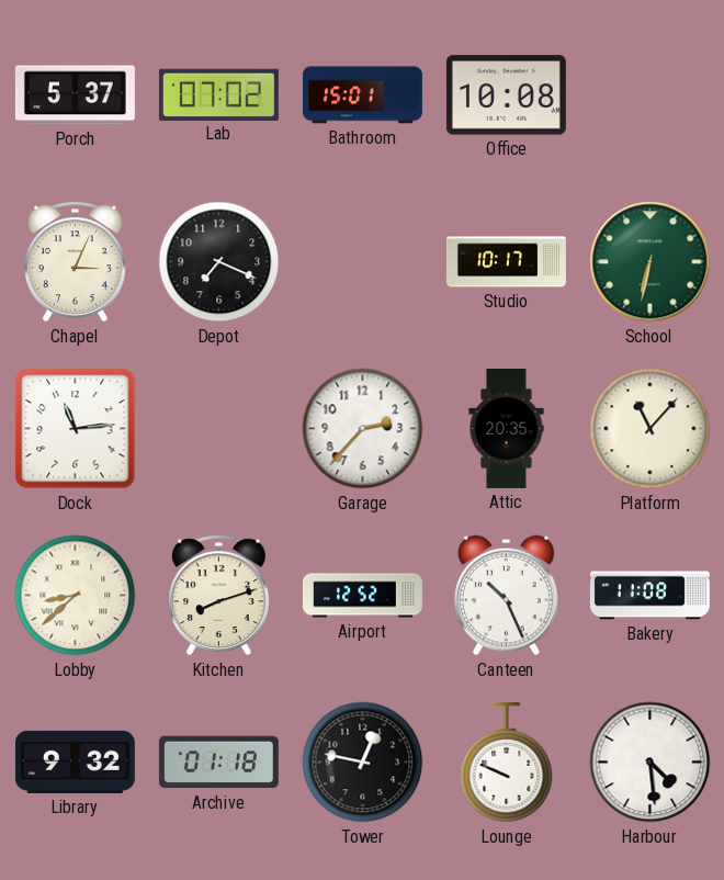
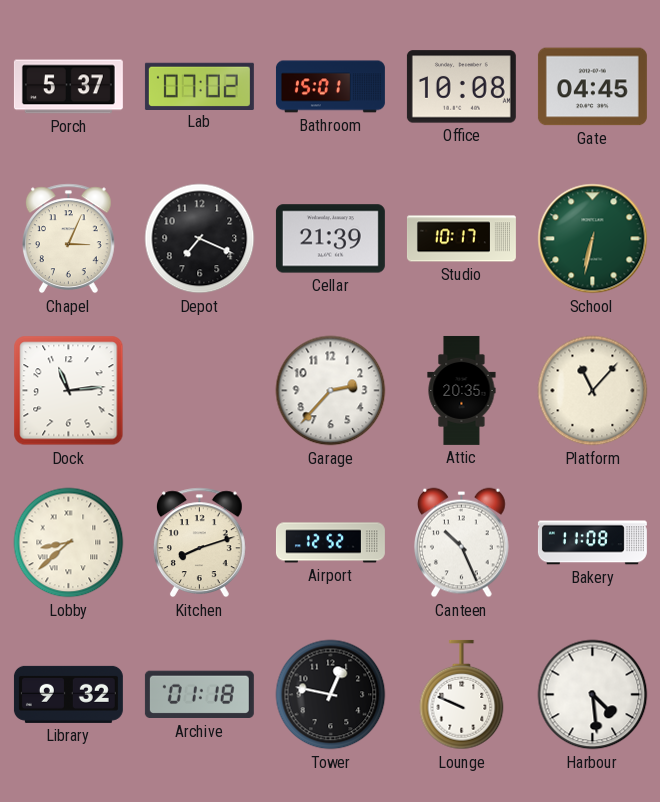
Gate: none -> 04:45 (592, 87)
Cellar: none -> 21:39 (330, 239)
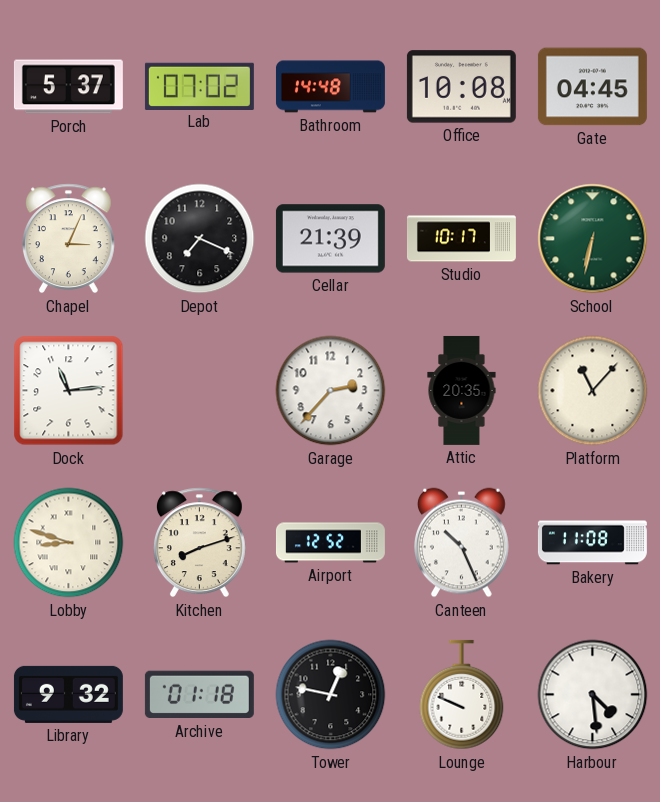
Bathroom: 15:01 -> 14:48 (330, 87)
Lobby: 8:38 -> 8:48 (69, 543)
